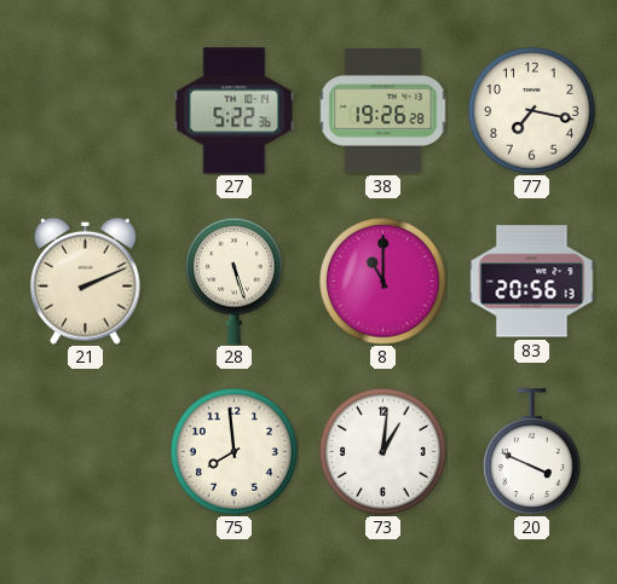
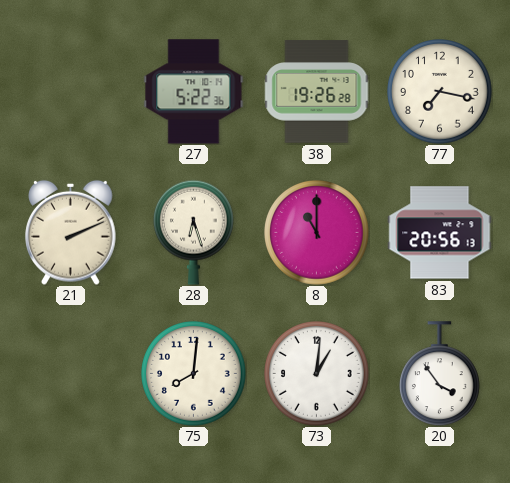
28: 5:27 -> 6:27 (193, 232)
75: 7:59 -> 8:01 (194, 374)
20: 3:49 -> 3:54 (439, 374)
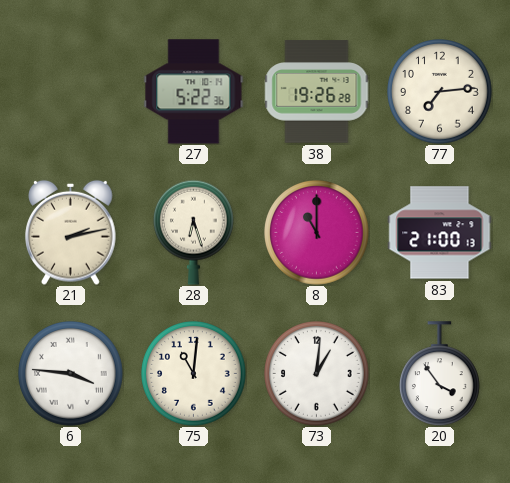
77: 7:17 -> 7:14 (440, 92)
21: 2:11 -> 2:13 (71, 232)
83: 20:56 -> 21:00 (440, 233)
6: none -> 3:46 (71, 374)
75: 8:01 -> 11:01 (194, 374)
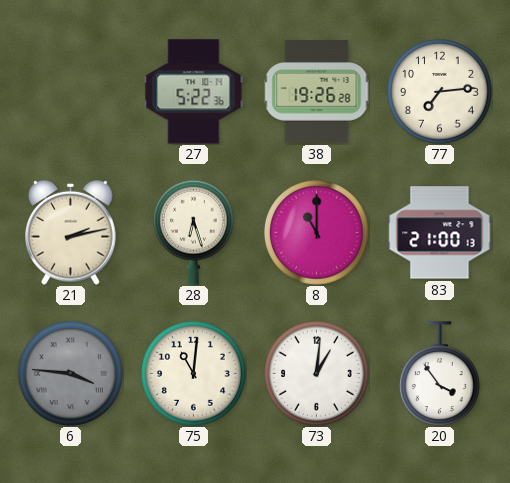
6 dial: white -> grey (71, 374)
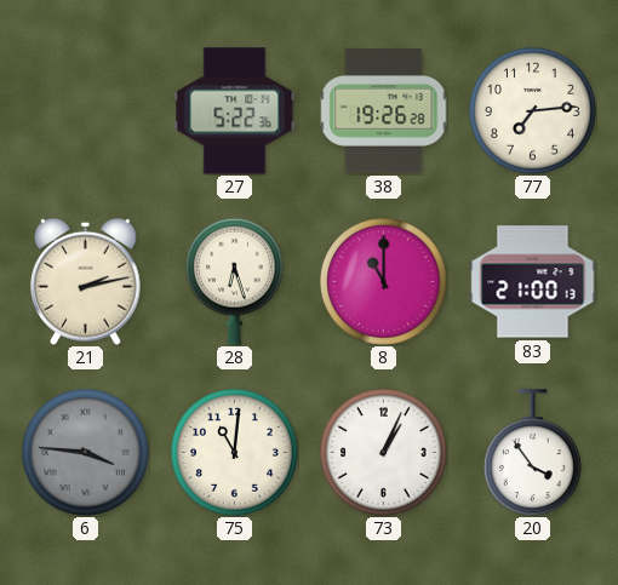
73: 1:01 -> 1:04 (384, 453)
